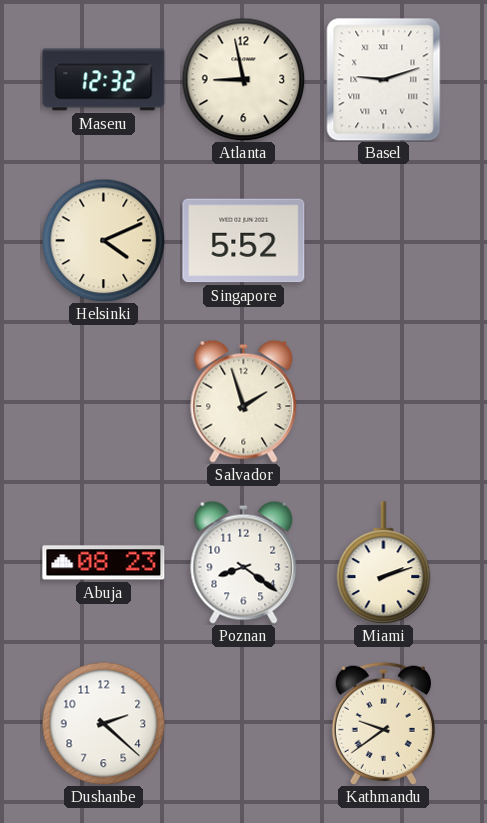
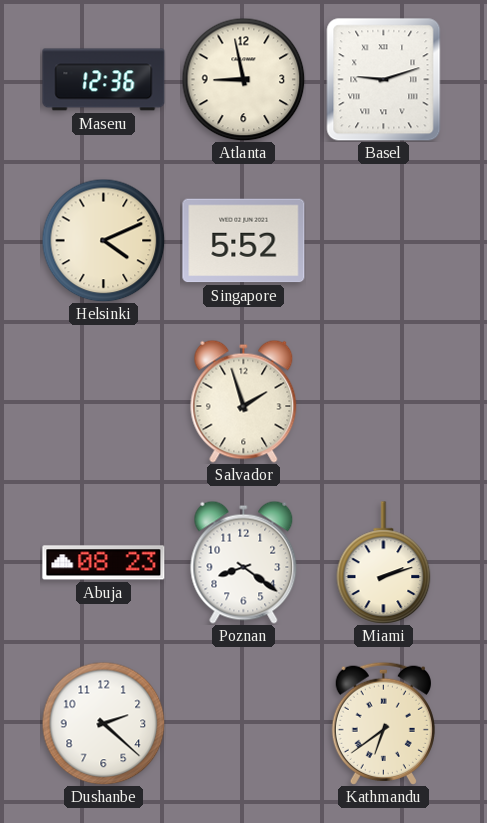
Maseru: 12:32 -> 12:36 (104, 80)
Kathmandu: 9:39 -> 6:39 (383, 723)
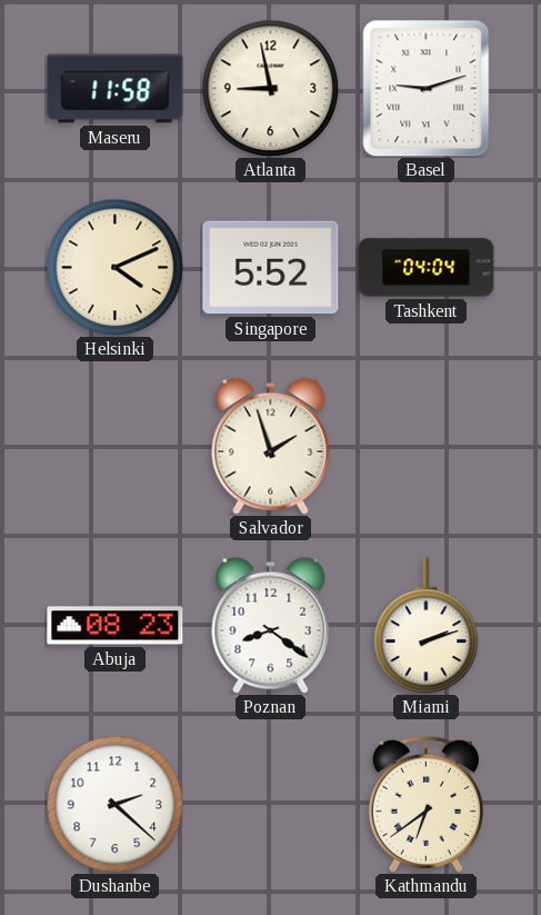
Maseru: 12:36 -> 11:58 (116, 89)
Tashkent: none -> 04:04 (427, 268)
